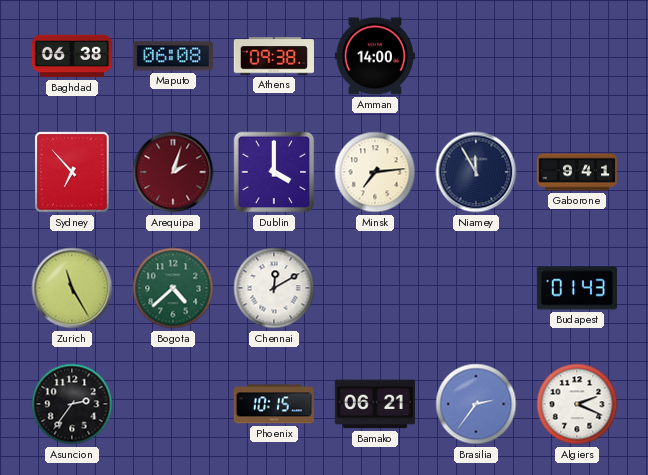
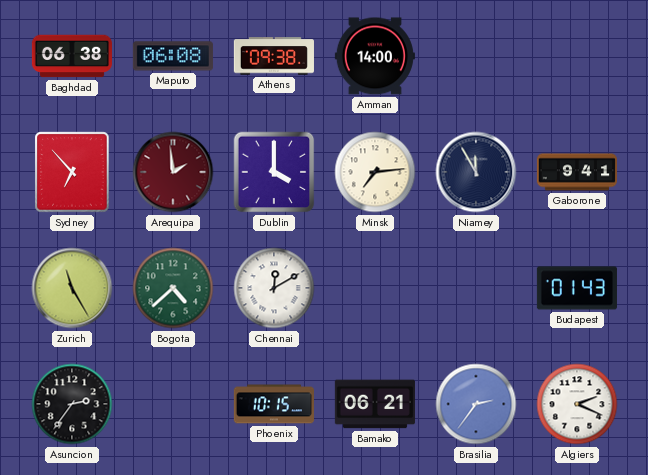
Arequipa: 2:03 -> 1:59 (173, 172)
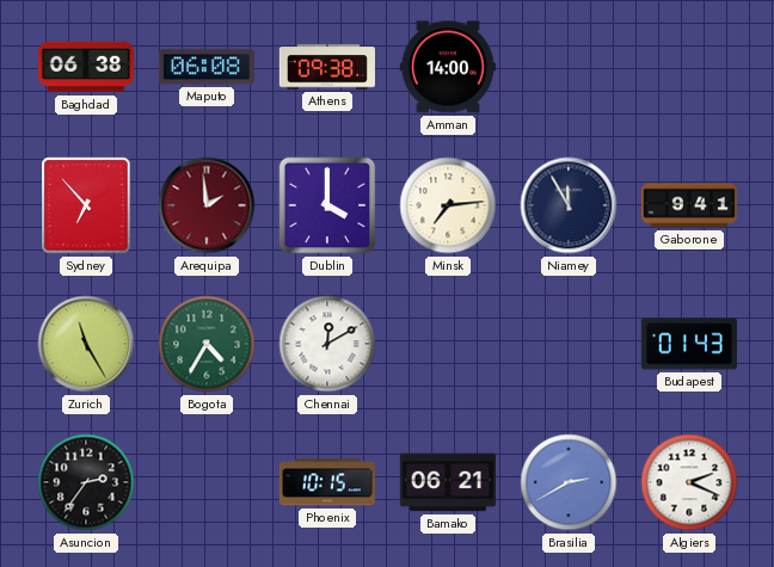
Bogota: 4:38 -> 4:35 (207, 344)
Brasilia: 2:36 -> 2:40 (569, 482)
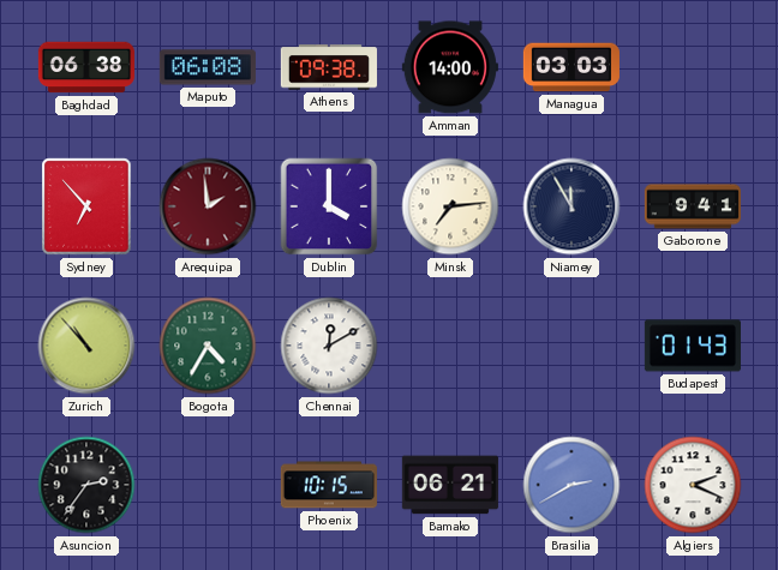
Managua: none -> 03:03 (571, 67)
Zurich: 11:25 -> 10:53 (86, 346)
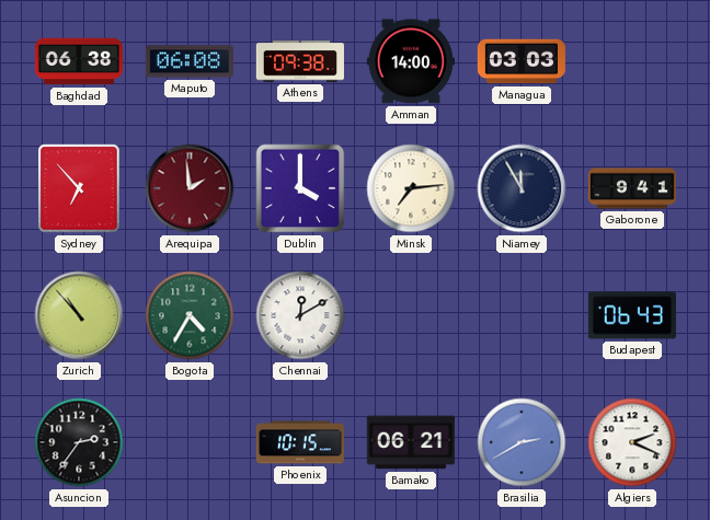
Budapest: 01:43 -> 06:43 (632, 315)
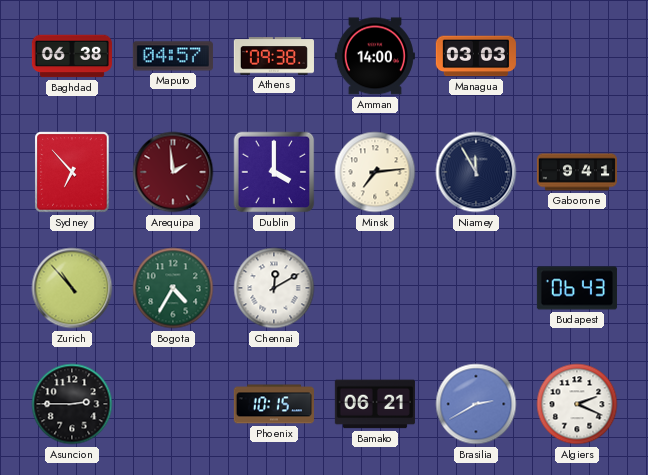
Maputo: 06:08 -> 04:57 (173, 56)
Asuncion: 2:36 -> 2:45 (72, 404)
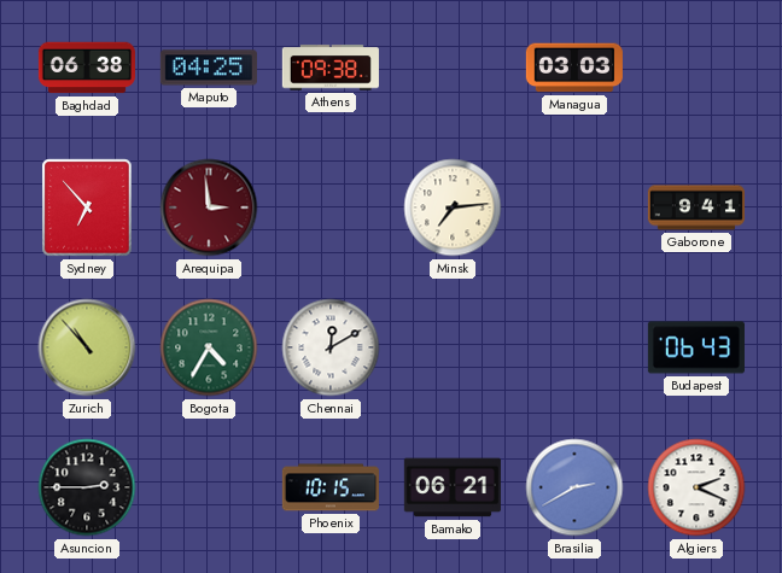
Maputo: 04:57 -> 04:25 (209, 68)
Amman: 14:00 -> none (375, 56)
Arequipa: 1:59 -> 2:59 (209, 207)
Dublin: 4:00 -> none (274, 172)
Niamey: 11:55 -> none (476, 172)
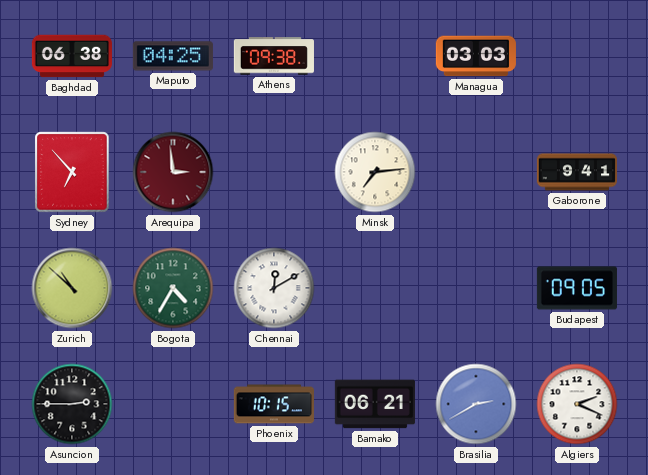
Zurich: 10:53 -> 10:52 (72, 288)
Budapest: 06:43 -> 09:05 (577, 288)
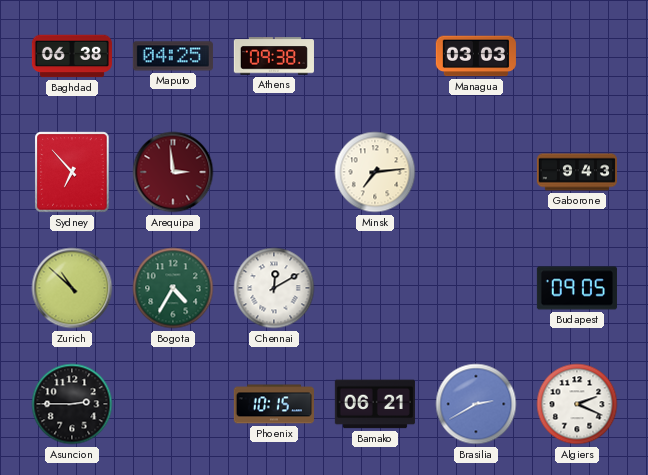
Gaborone: 9:41 -> 9:43 (577, 172)
